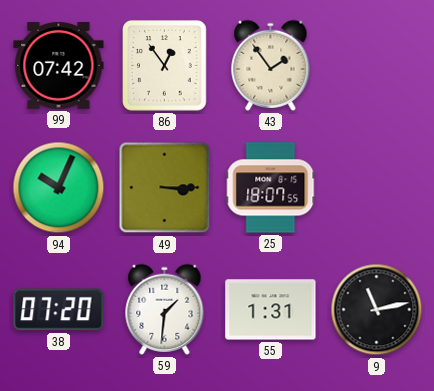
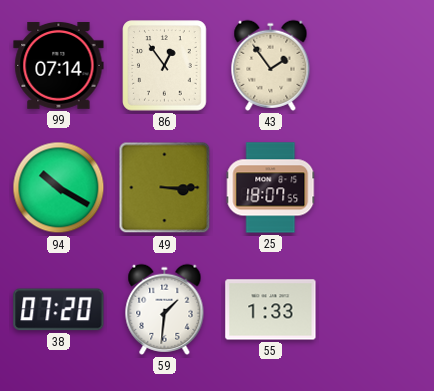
99: 07:42 -> 07:14 (59, 66)
94: 10:04 -> 10:20 (59, 188)
55: 1:31 -> 1:33 (271, 310)
9: 11:13 -> none (377, 310)
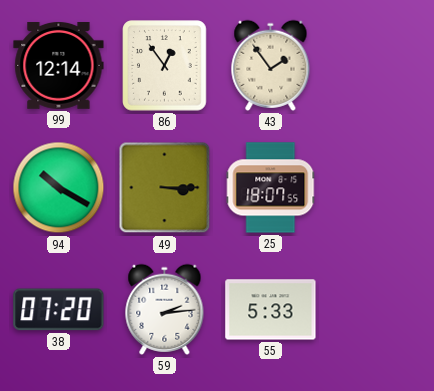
99: 07:14 -> 12:14 (59, 66)
59: 1:31 -> 2:14 (165, 309)
55: 1:33 -> 5:33 (271, 310)
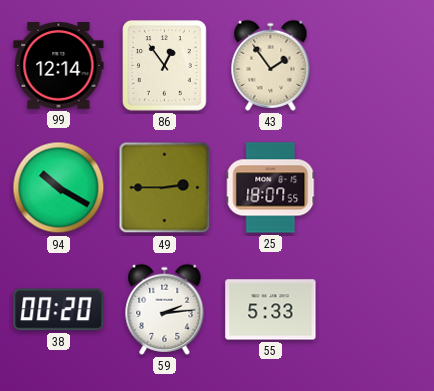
49: 3:15 -> 2:45 (165, 188)
38: 07:20 -> 00:20 (59, 310)
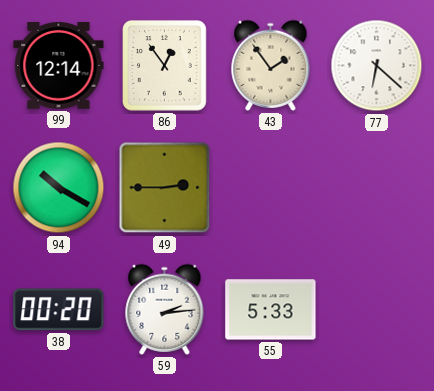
77: none -> 6:22 (377, 66)
25: 18:07 -> none (271, 188)
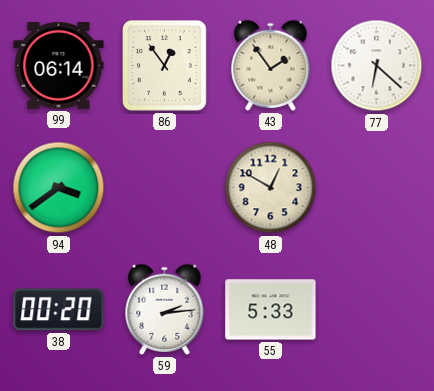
99: 12:14 -> 06:14 (59, 66)
94: 10:20 -> 3:39 (59, 188)
49: 2:45 -> none (165, 188)
48: none -> 12:50 (271, 188)
